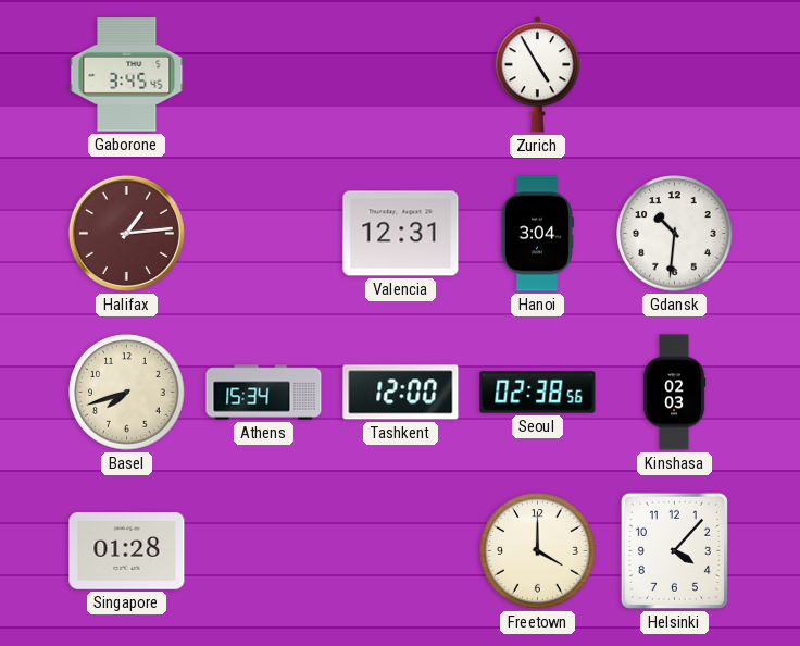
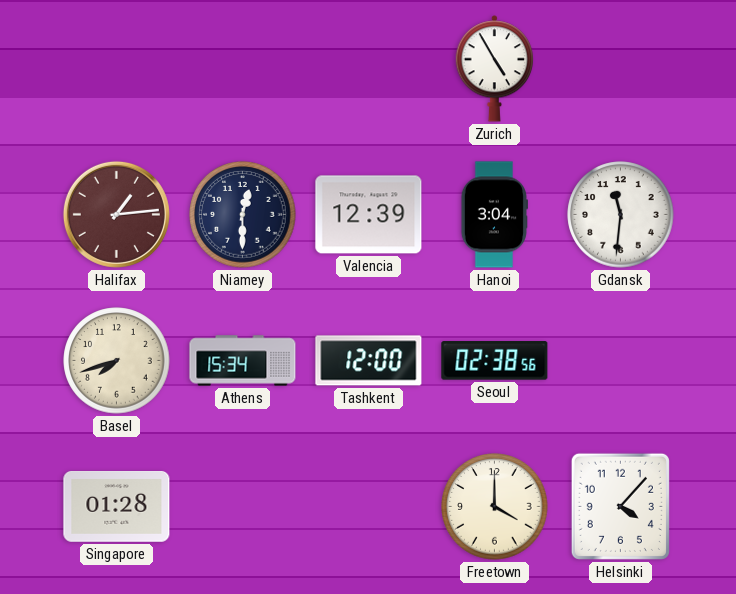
Gaborone: 3:45 -> none (127, 75)
Niamey: none -> 12:30 (243, 215)
Valencia: 12:31 -> 12:39 (369, 215)
Gdansk: 10:31 -> 11:31 (621, 215)
Kinshasa: 02:03 -> none (674, 393)
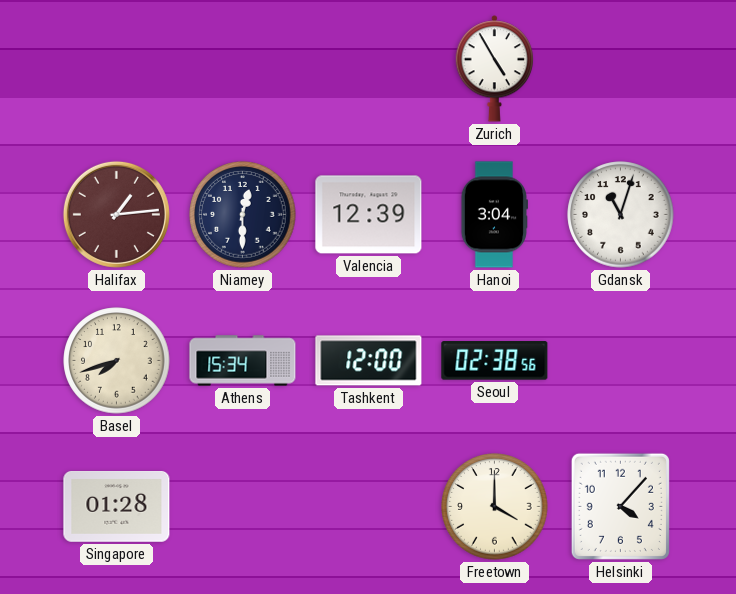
Gdansk: 11:31 -> 11:03 (621, 215)
